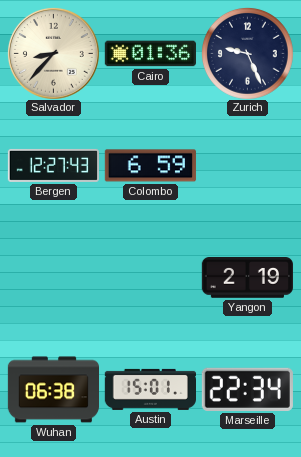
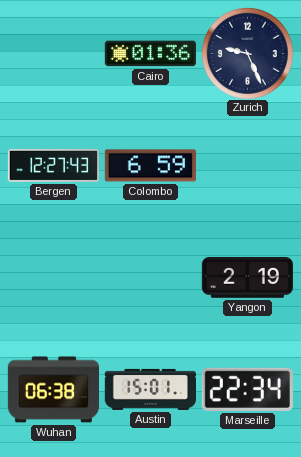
Salvador: 8:37 -> none (53, 53)
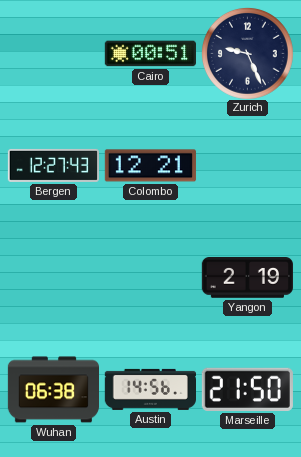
Cairo: 01:36 -> 00:51 (150, 54)
Colombo: 6:59 -> 12:21 (150, 166)
Austin: 15:01 -> 14:56 (150, 389)
Marseille: 22:34 -> 21:50 (247, 389)
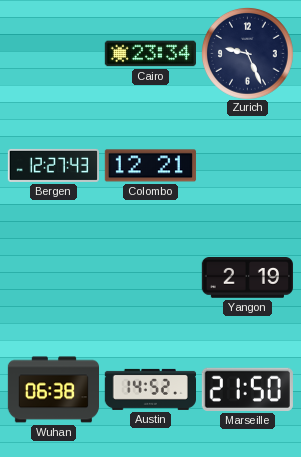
Cairo: 00:51 -> 23:34 (150, 54)
Austin: 14:56 -> 14:52 (150, 389)
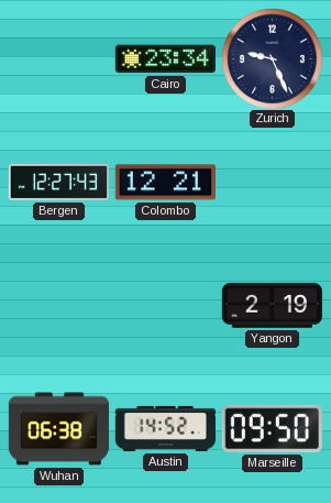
Marseille: 21:50 -> 09:50 (272, 428)
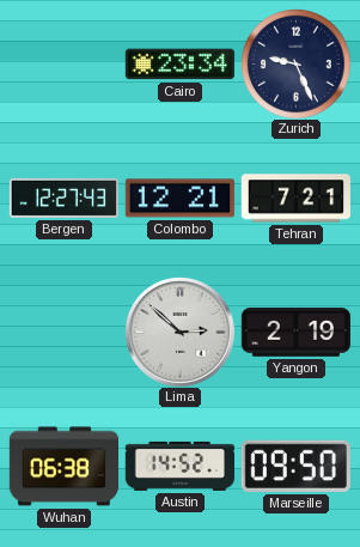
Tehran: none -> 7:21 (295, 199)
Lima: none -> 2:52 (179, 332)
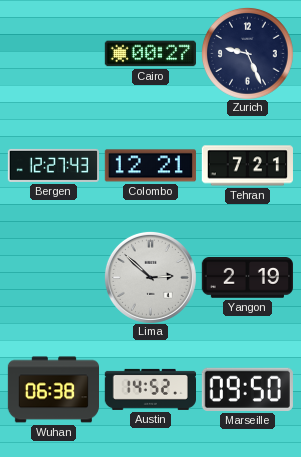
Cairo: 23:34 -> 00:27 (150, 54)
